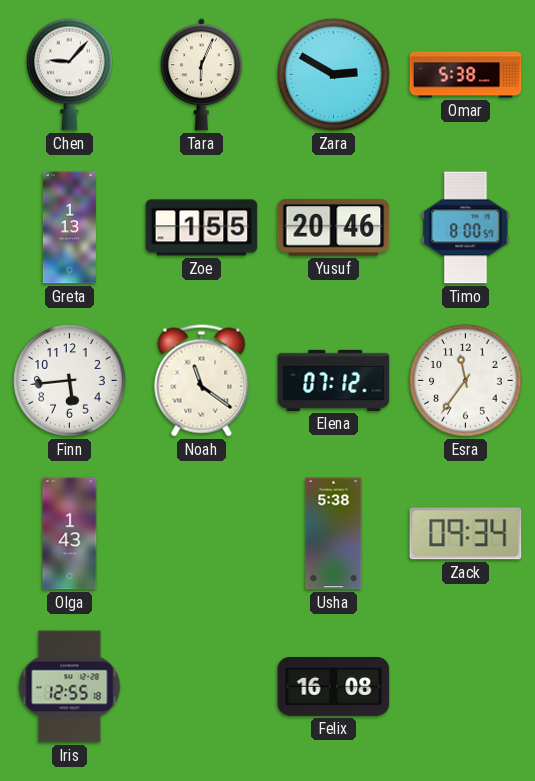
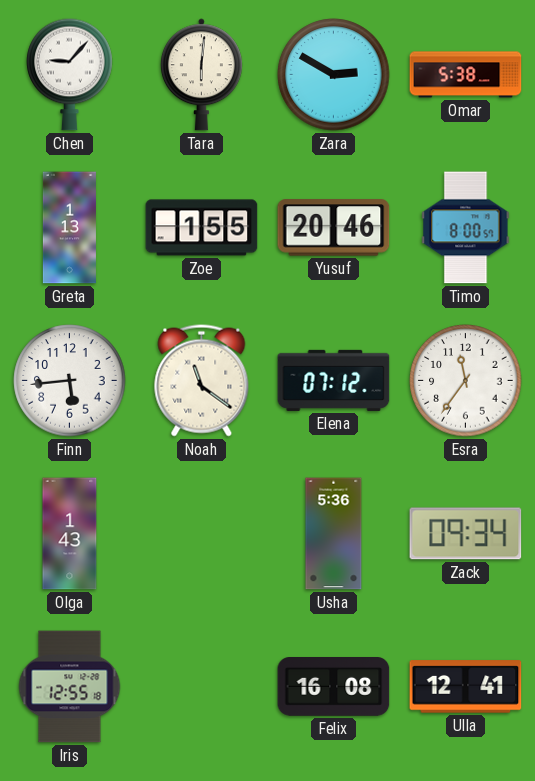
Tara: 6:04 -> 6:01 (201, 75)
Usha: 5:38 -> 5:36 (334, 534)
Ulla: none -> 12:41 (466, 687)
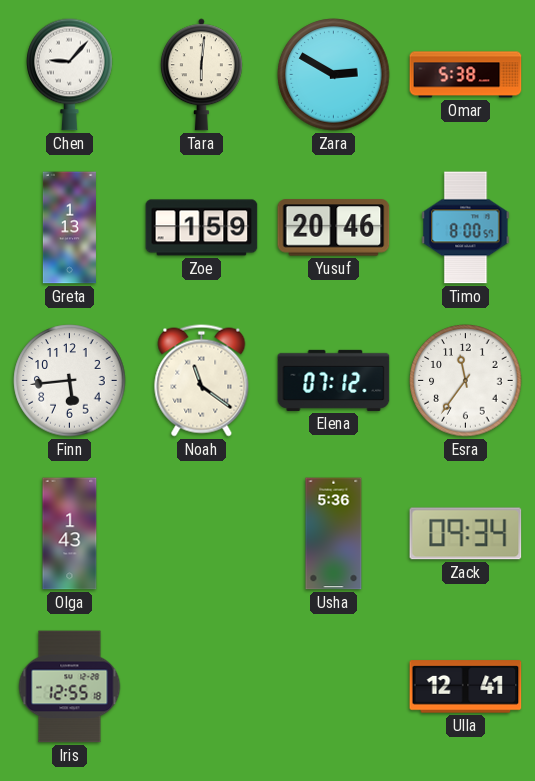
Zoe: 1:55 -> 1:59 (202, 228)
Felix: 16:08 -> none (334, 687)
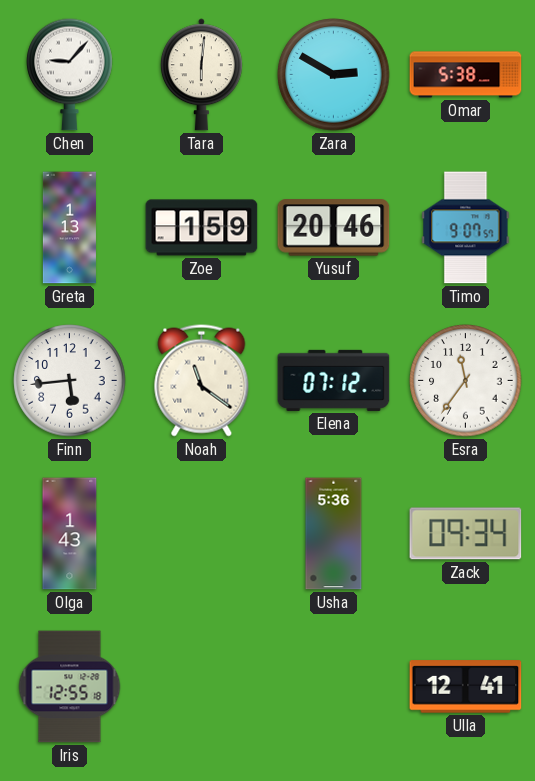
Timo: 8:00 -> 9:07 (466, 228)
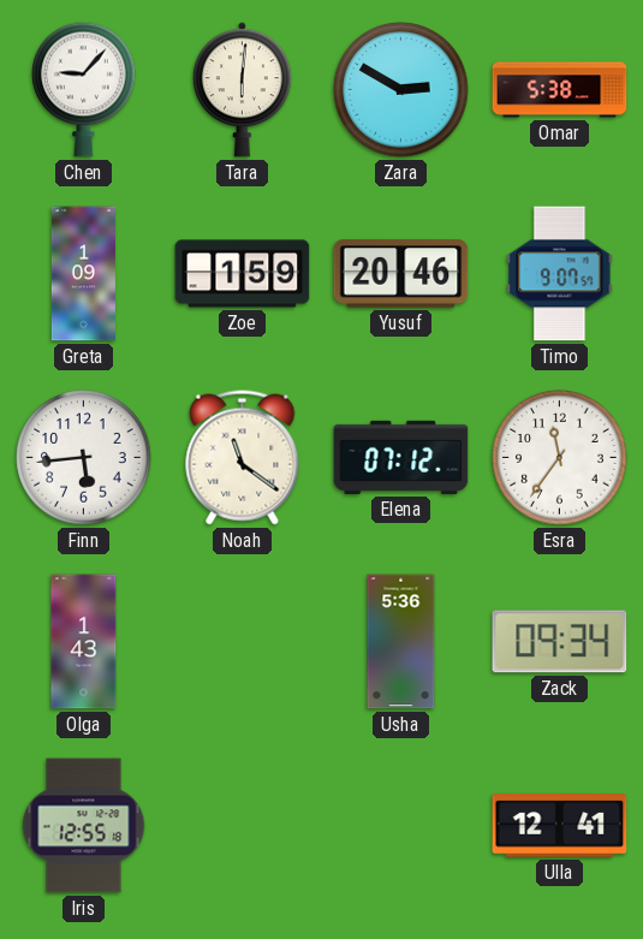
Greta: 1:13 -> 1:09 (83, 274)
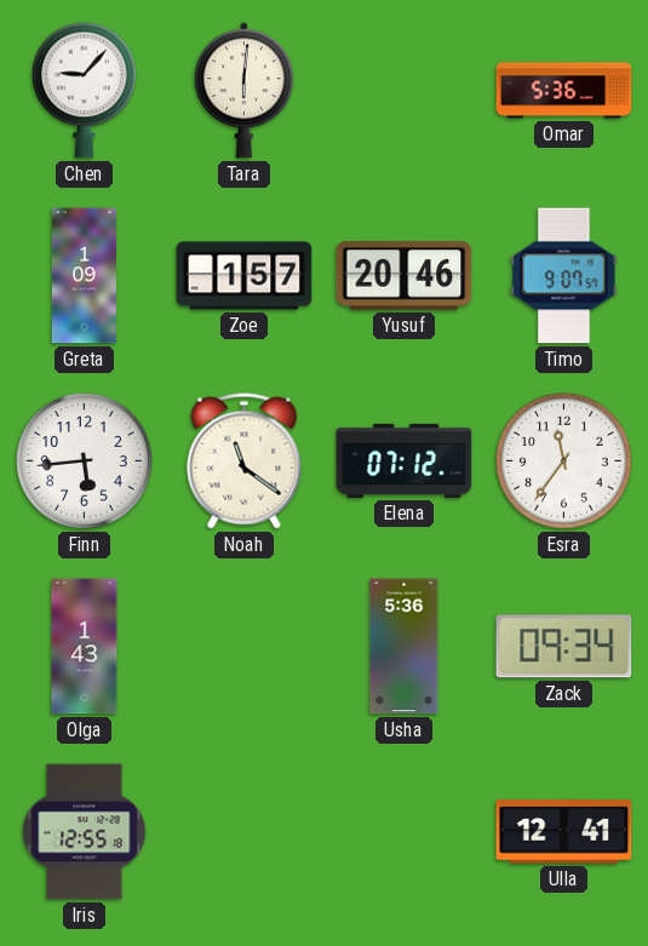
Zara: 2:50 -> none (401, 90)
Omar: 5:38 -> 5:36 (564, 91)
Zoe: 1:59 -> 1:57 (245, 276)
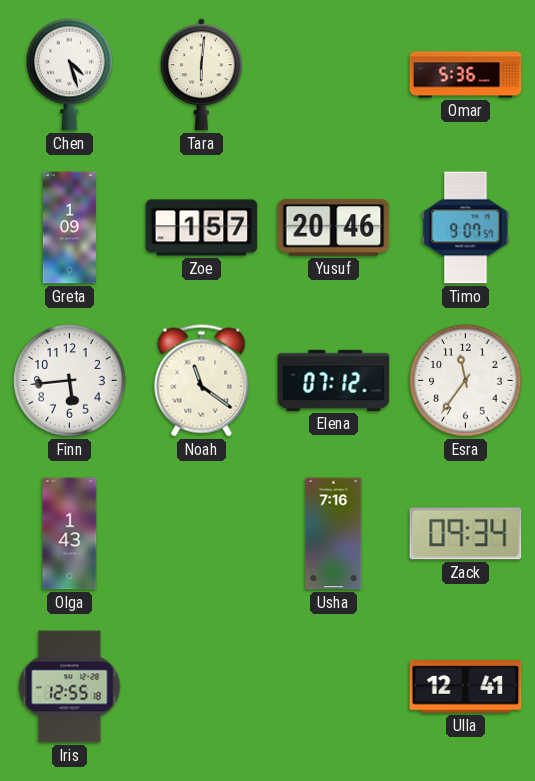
Chen: 9:07 -> 4:27 (70, 74)
Usha: 5:36 -> 7:16 (334, 534)
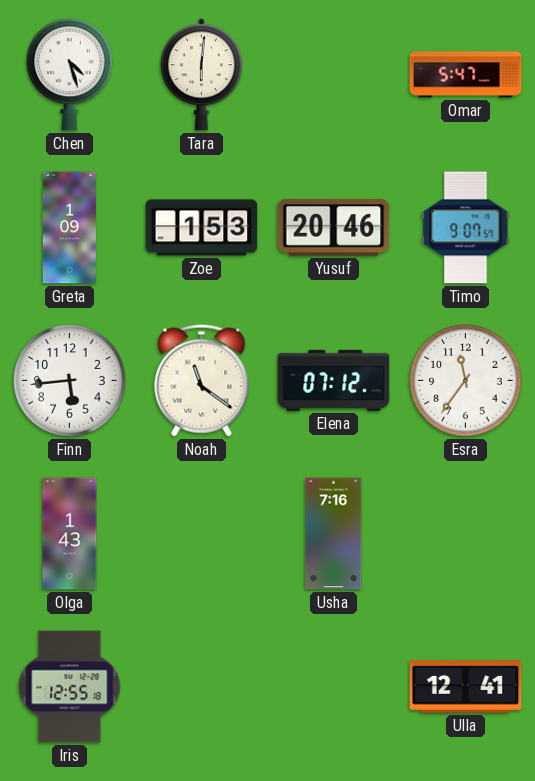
Omar: 5:36 -> 5:47 (466, 75)
Zoe: 1:57 -> 1:53 (202, 228)
Zack: 09:34 -> none (466, 534)
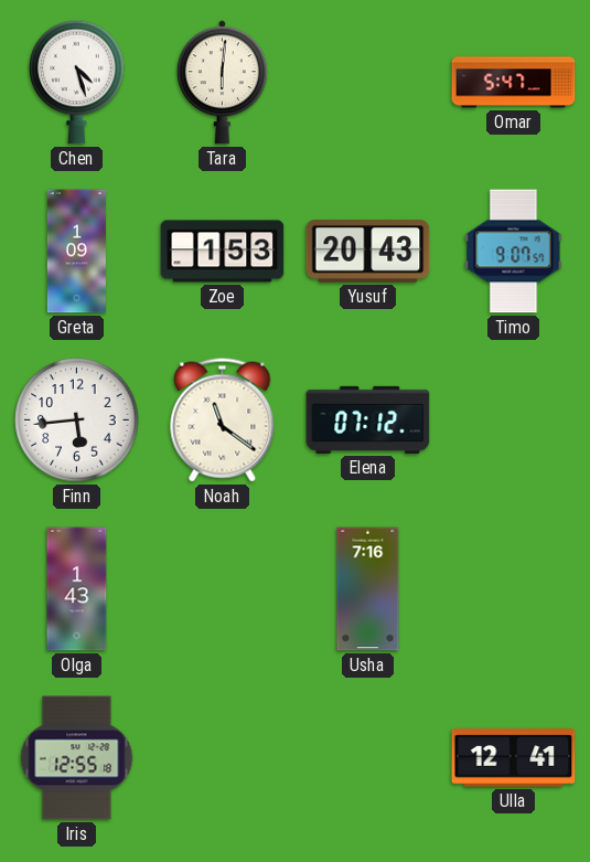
Yusuf: 20:46 -> 20:43 (368, 252)
Esra: 11:36 -> none (466, 381)
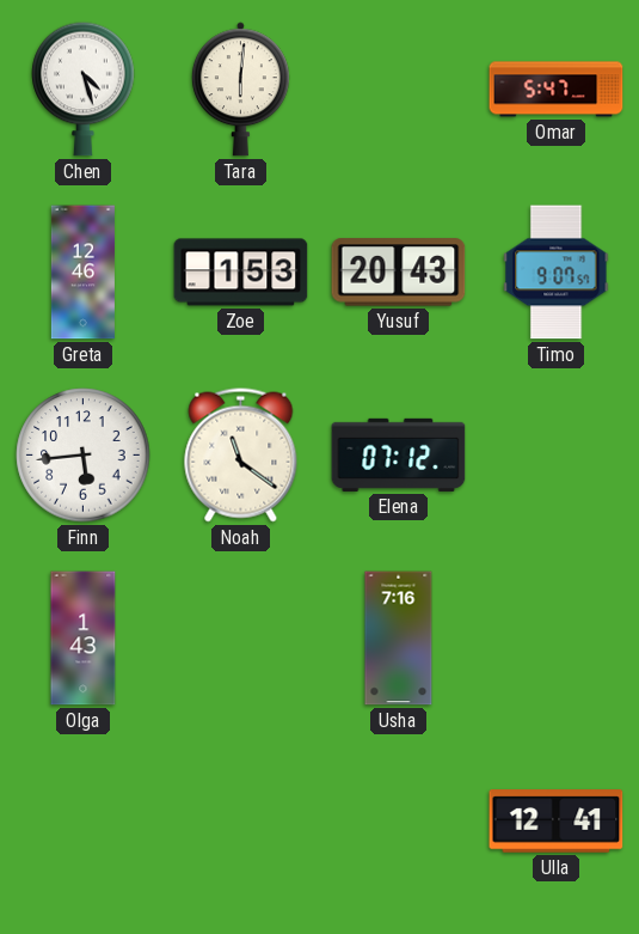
Greta: 1:09 -> 12:46 (82, 273)
Iris: 12:55 -> none (77, 758)
